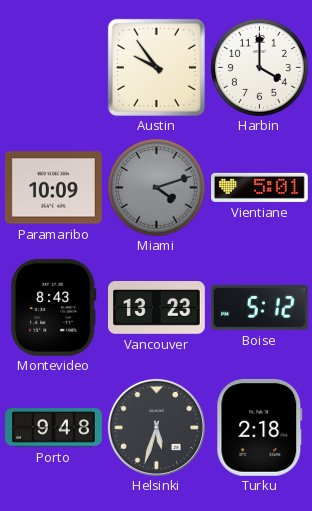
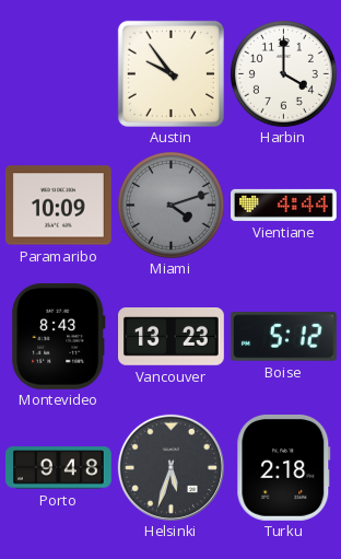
Vientiane: 5:01 -> 4:44 (284, 205)
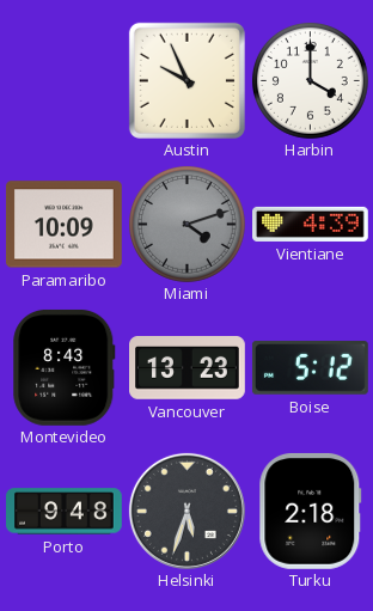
Austin: 9:54 -> 9:56 (186, 80)
Vientiane: 4:44 -> 4:39 (311, 224)
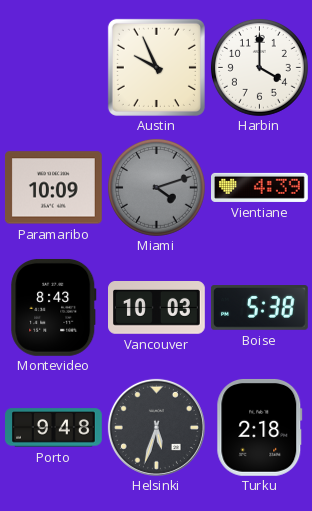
Vancouver: 13:23 -> 10:03 (157, 308)
Boise: 5:12 -> 5:38 (259, 308)
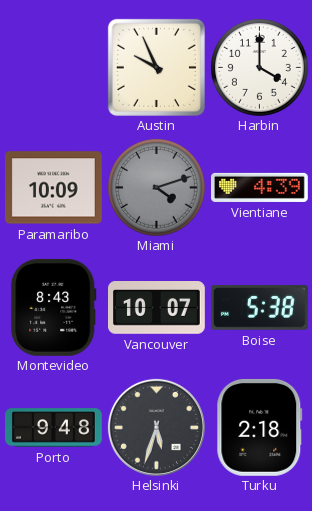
Vancouver: 10:03 -> 10:07 (157, 308)
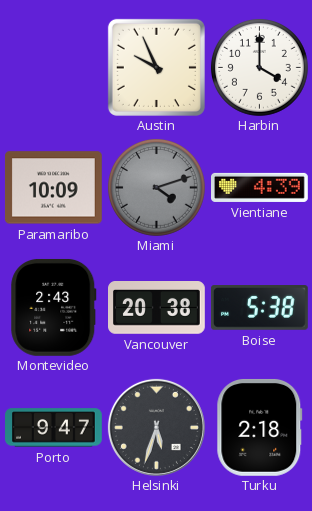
Montevideo: 8:43 -> 2:43 (54, 307)
Vancouver: 10:07 -> 20:38 (157, 308)
Porto: 9:48 -> 9:47 (54, 428)
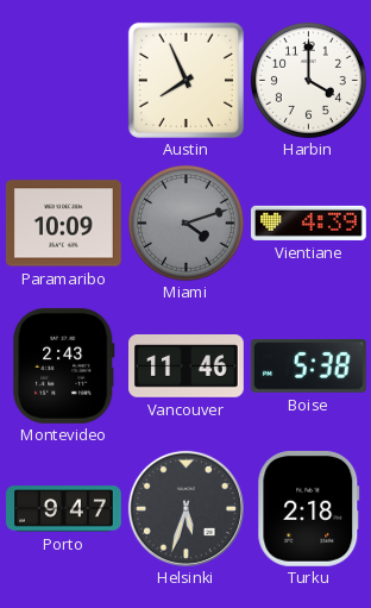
Austin: 9:56 -> 7:56 (185, 80)
Vancouver: 20:38 -> 11:46 (187, 366)
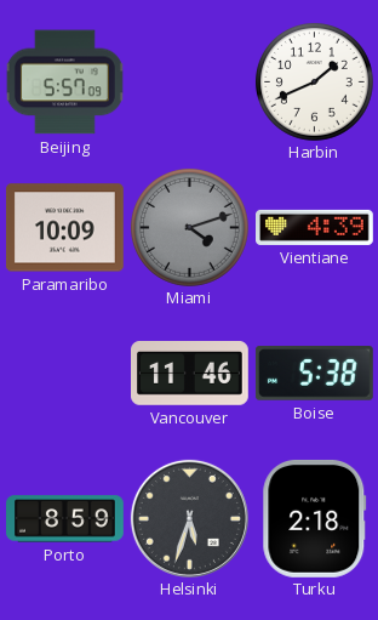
Beijing: none -> 5:57 (64, 83)
Austin: 7:56 -> none (185, 80)
Harbin: 4:00 -> 1:41 (314, 81)
Montevideo: 2:43 -> none (64, 365)
Porto: 9:47 -> 8:59 (65, 519)
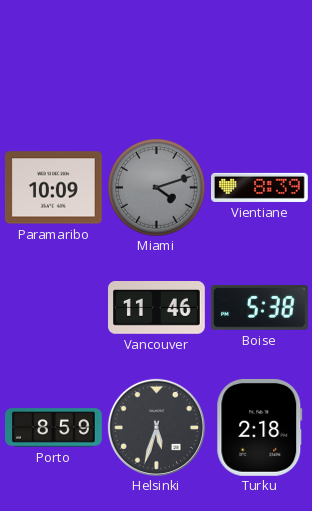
Beijing: 5:57 -> none (64, 83)
Harbin: 1:41 -> none (314, 81)
Vientiane: 4:39 -> 8:39 (260, 187)
